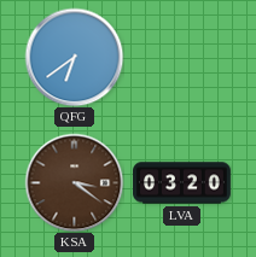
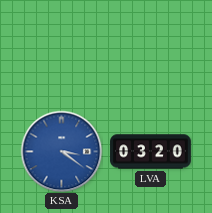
QFG: 6:39 -> none (74, 57)
KSA dial: brown -> blue (61, 151)
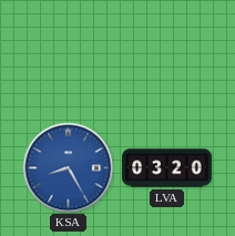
KSA: 3:21 -> 8:25 (68, 167)
